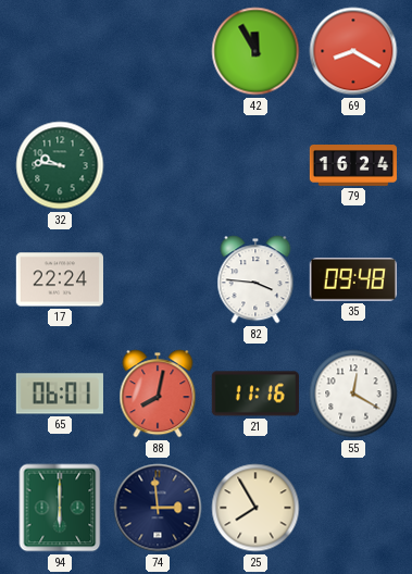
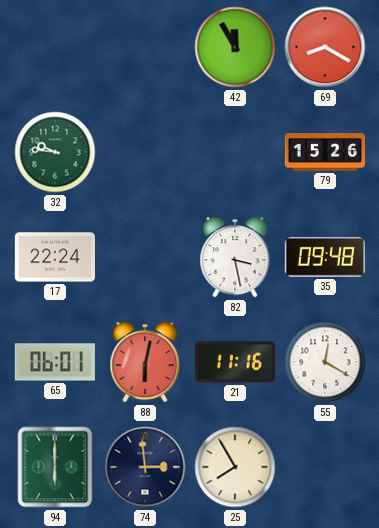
79: 16:24 -> 15:26 (324, 153)
82: 3:46 -> 3:28 (235, 257)
88: 8:02 -> 6:02 (145, 362)
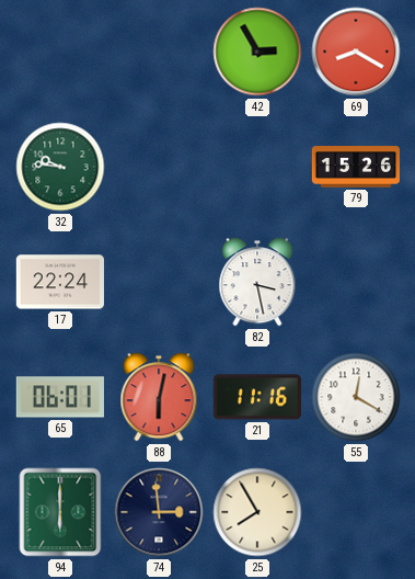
42: 11:55 -> 2:55 (257, 52)
35: 09:48 -> none (325, 257)
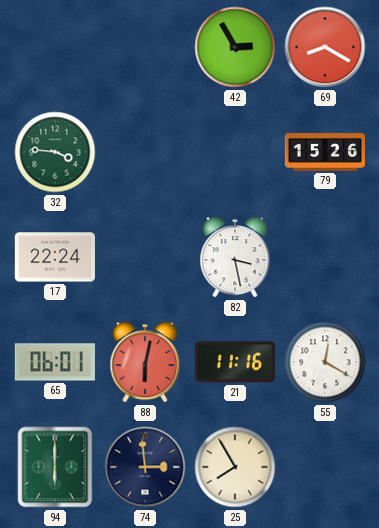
32: 9:46 -> 3:46 (55, 152)
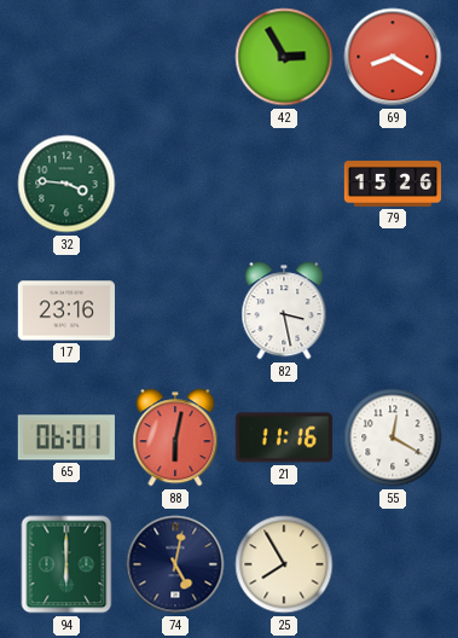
17: 22:24 -> 23:16 (66, 311)
74: 2:59 -> 5:02 (175, 564)
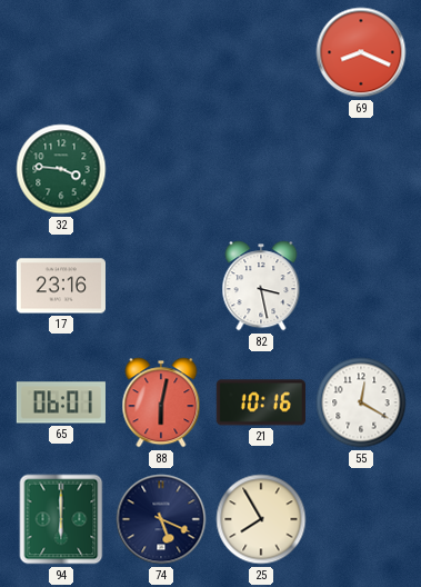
42: 2:55 -> none (284, 57)
69: 8:20 -> 8:19 (361, 52)
79: 15:26 -> none (392, 185)
21: 11:16 -> 10:16 (261, 402)
74: 5:02 -> 5:19 (161, 519)
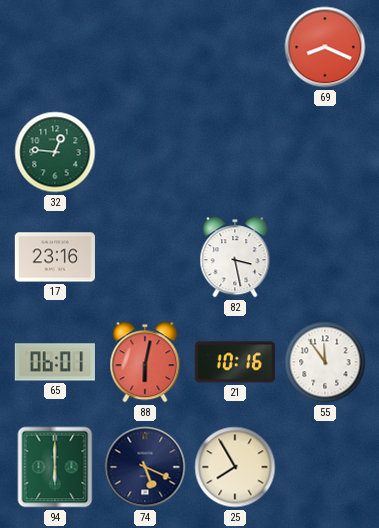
32: 3:46 -> 12:46 (55, 152)
55: 12:20 -> 11:54 (325, 362)
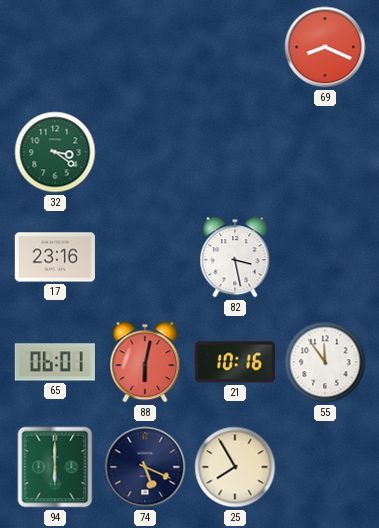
32: 12:46 -> 3:21 (55, 152)
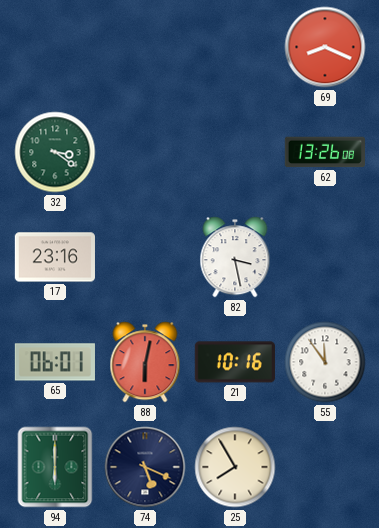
62: none -> 13:26 (325, 152)
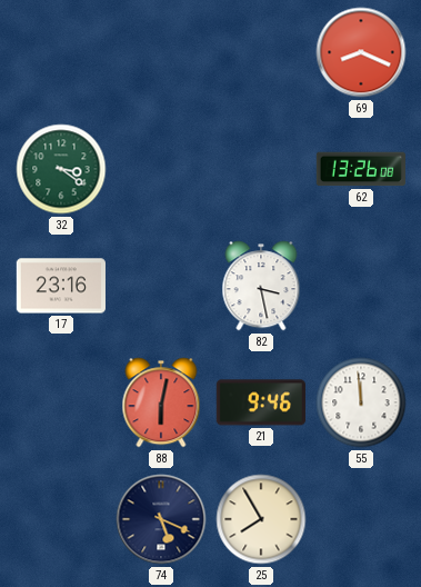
65: 06:01 -> none (55, 362)
21: 10:16 -> 9:46 (261, 402)
55: 11:54 -> 11:59 (361, 402)
94: 6:00 -> none (55, 467)
